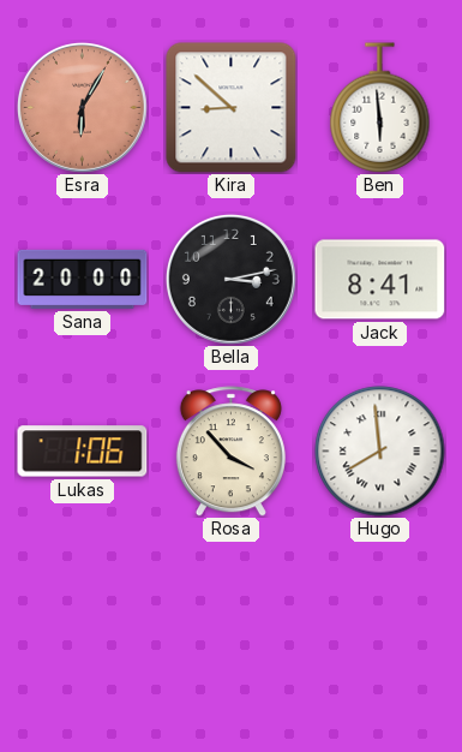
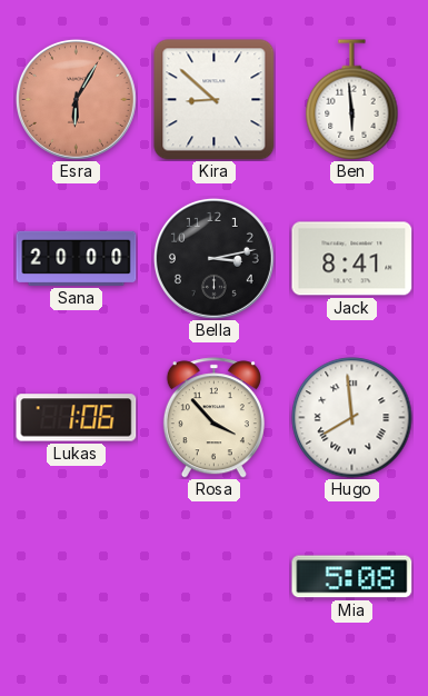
Mia: none -> 5:08 (352, 577)
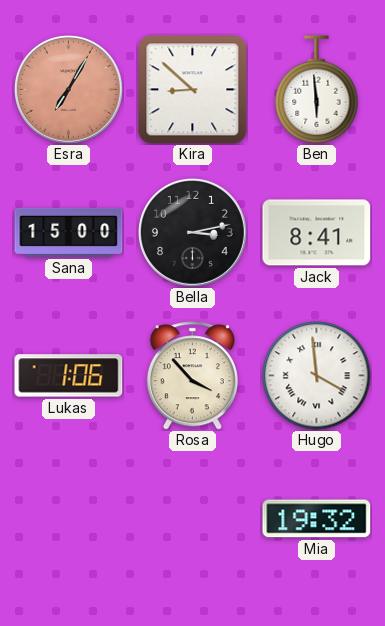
Esra: 6:05 -> 7:05 (68, 89)
Sana: 20:00 -> 15:00 (69, 232)
Hugo: 7:59 -> 3:59 (317, 376)
Mia: 5:08 -> 19:32 (317, 519)
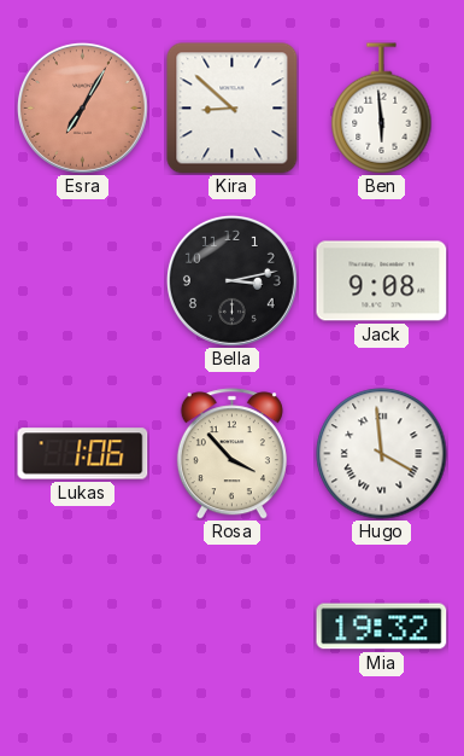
Sana: 15:00 -> none (69, 232)
Jack: 8:41 -> 9:08 (382, 281)
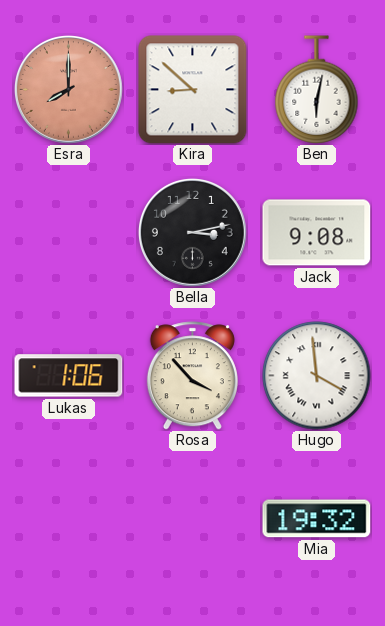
Esra: 7:05 -> 8:00 (68, 89)
Ben: 5:59 -> 6:02 (317, 90)
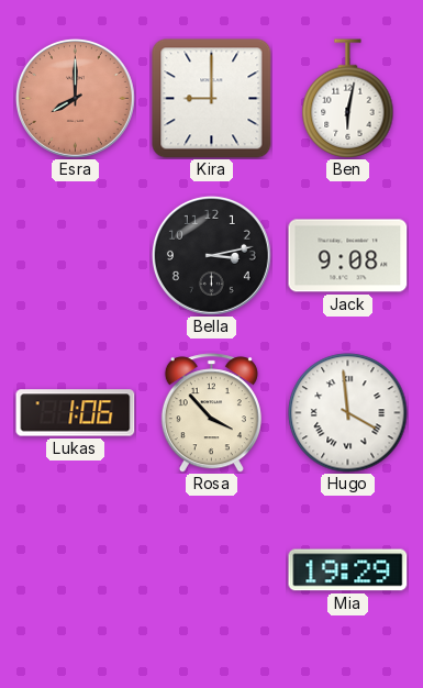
Kira: 8:52 -> 9:00 (212, 99)
Mia: 19:32 -> 19:29 (348, 570)
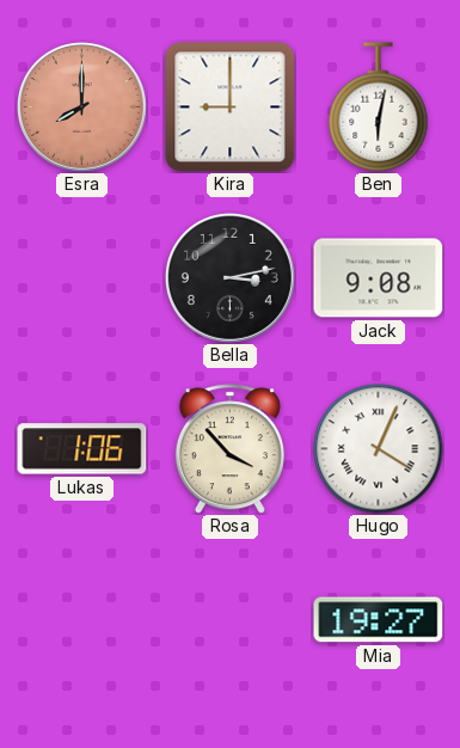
Hugo: 3:59 -> 4:04 (379, 449)
Mia: 19:29 -> 19:27 (379, 620)
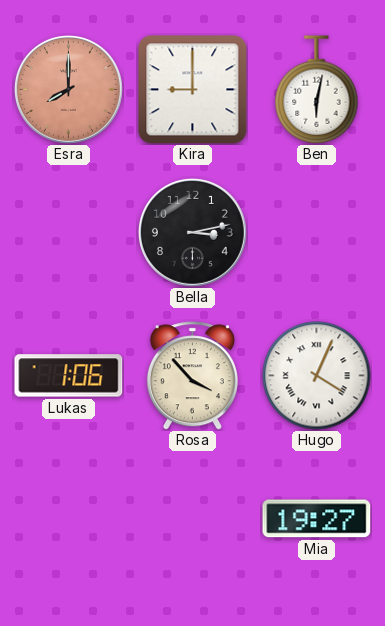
Jack: 9:08 -> none (379, 278)
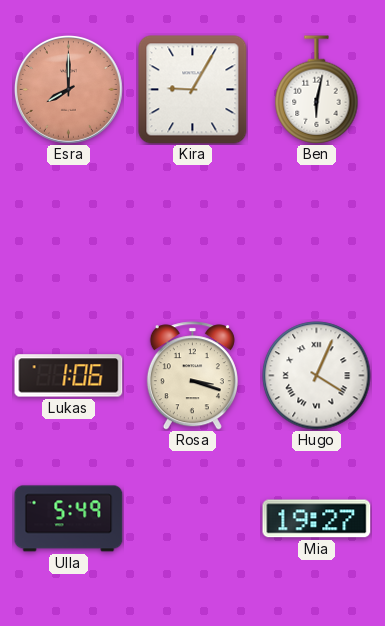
Kira: 9:00 -> 9:05 (193, 90)
Bella: 3:13 -> none (192, 232)
Rosa: 3:53 -> 3:18 (192, 376)
Ulla: none -> 5:49 (69, 519)
